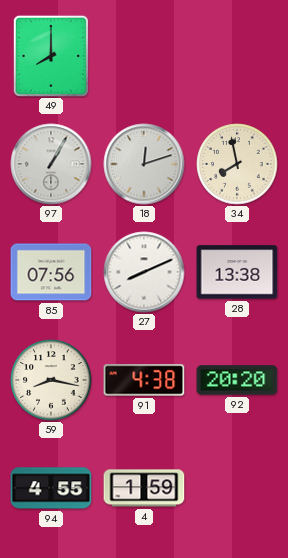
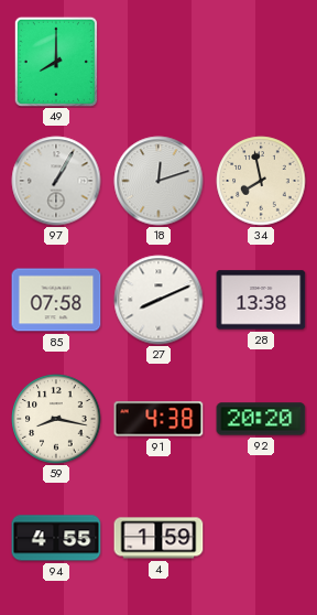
85: 07:56 -> 07:58 (56, 300)
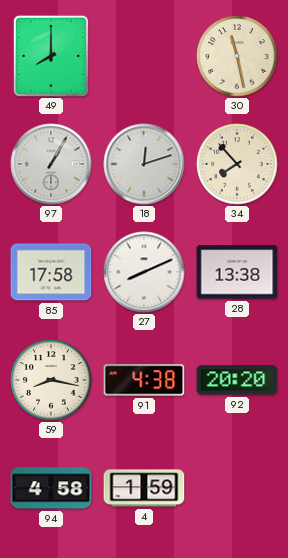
30: none -> 11:28 (237, 56)
34: 7:58 -> 7:53 (237, 164)
85: 07:58 -> 17:58 (51, 272)
94: 4:55 -> 4:58 (51, 488)
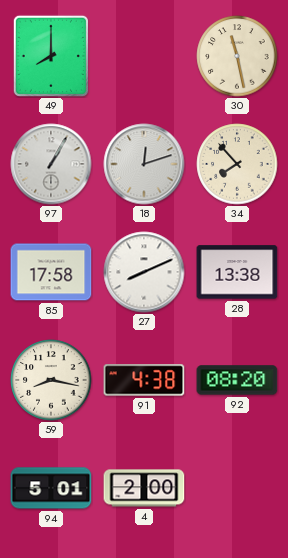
92: 20:20 -> 08:20 (237, 380)
94: 4:58 -> 5:01 (51, 488)
4: 1:59 -> 2:00 (144, 488)
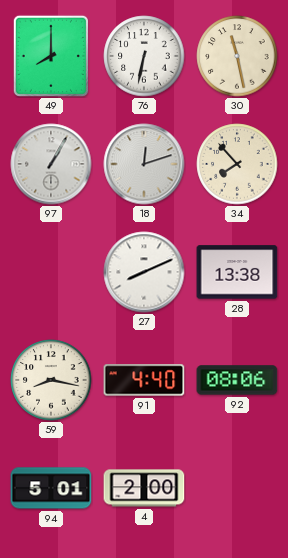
76: none -> 6:32 (144, 56)
85: 17:58 -> none (51, 272)
91: 4:38 -> 4:40 (144, 380)
92: 08:20 -> 08:06 (237, 380)
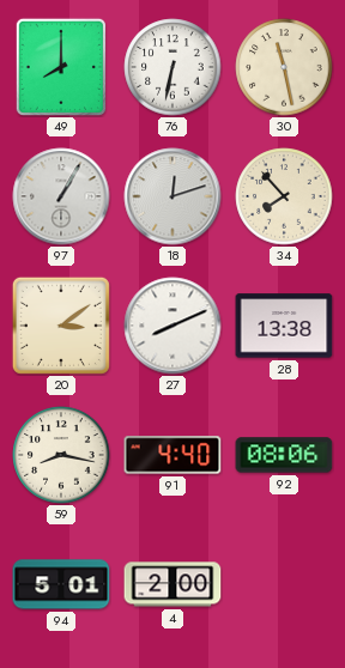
20: none -> 3:09 (61, 326)
